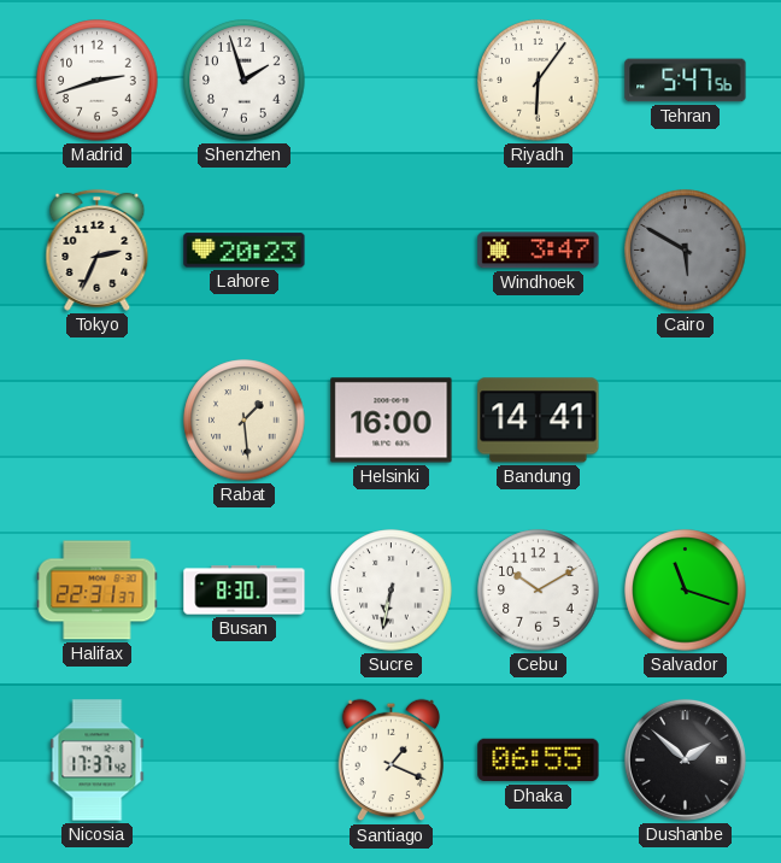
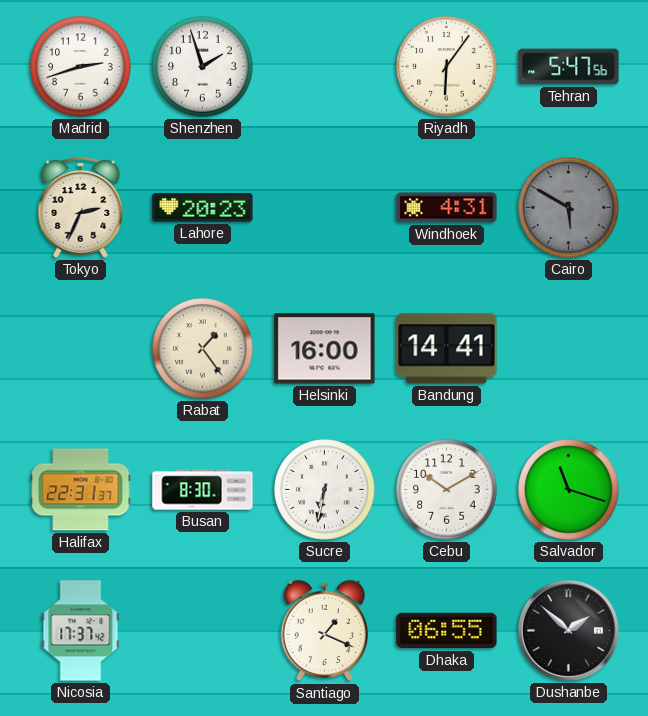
Windhoek: 3:47 -> 4:31 (447, 208)
Rabat: 1:29 -> 1:24 (203, 349)
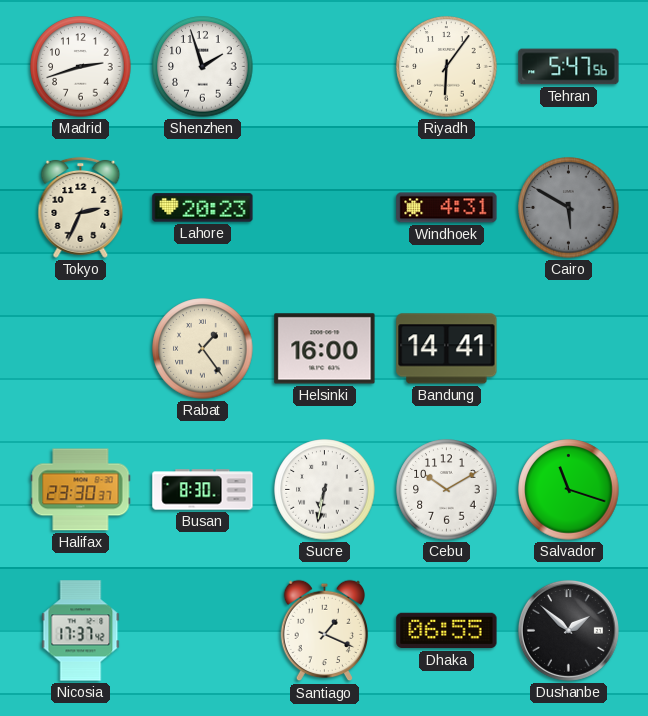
Halifax: 22:31 -> 23:30 (81, 490)
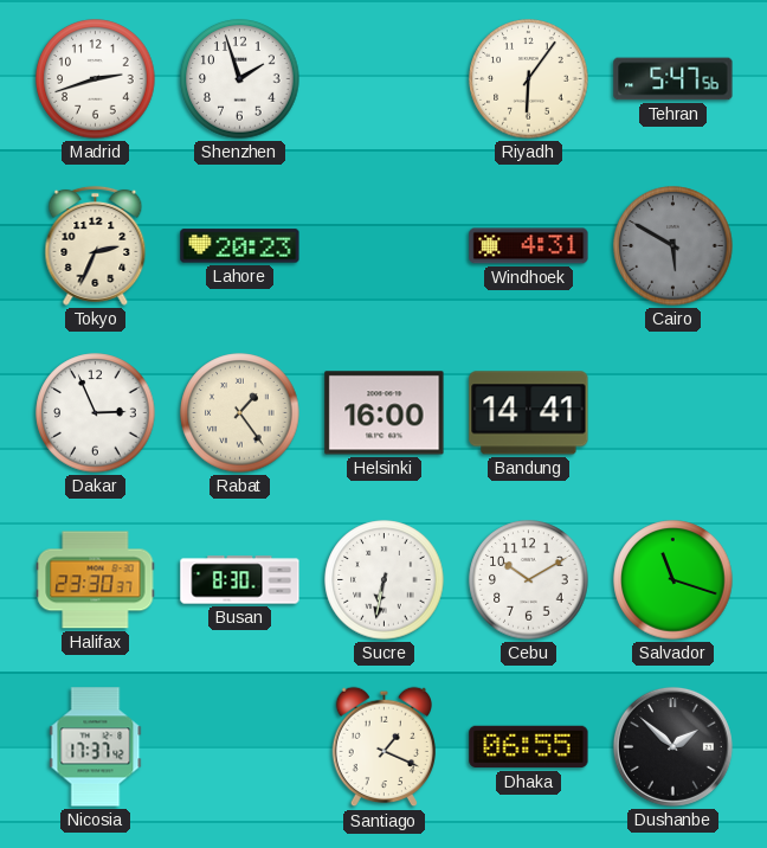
Dakar: none -> 2:56 (96, 413)
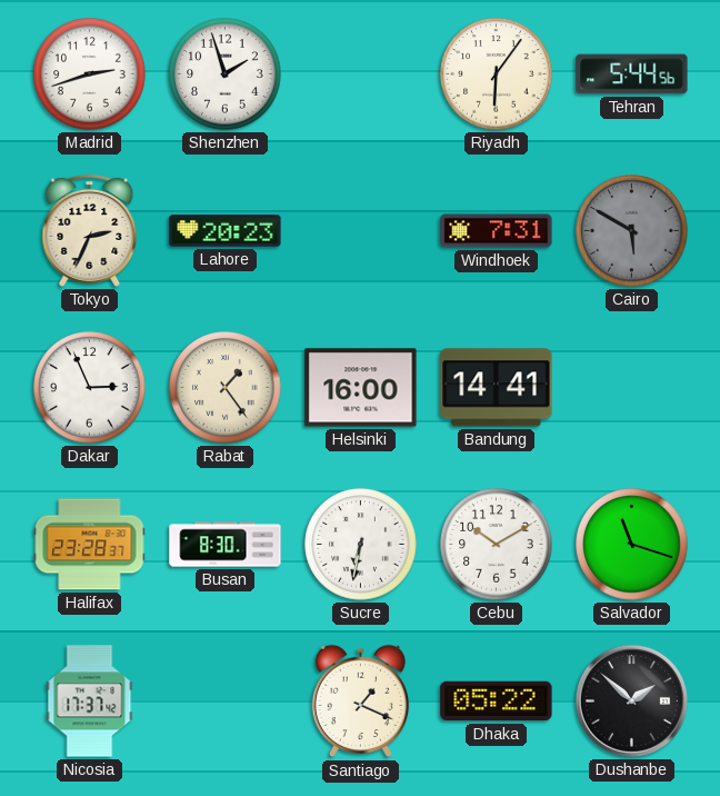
Tehran: 5:47 -> 5:44 (632, 74)
Windhoek: 4:31 -> 7:31 (497, 231)
Halifax: 23:30 -> 23:28 (90, 545)
Dhaka: 06:55 -> 05:22 (497, 702)
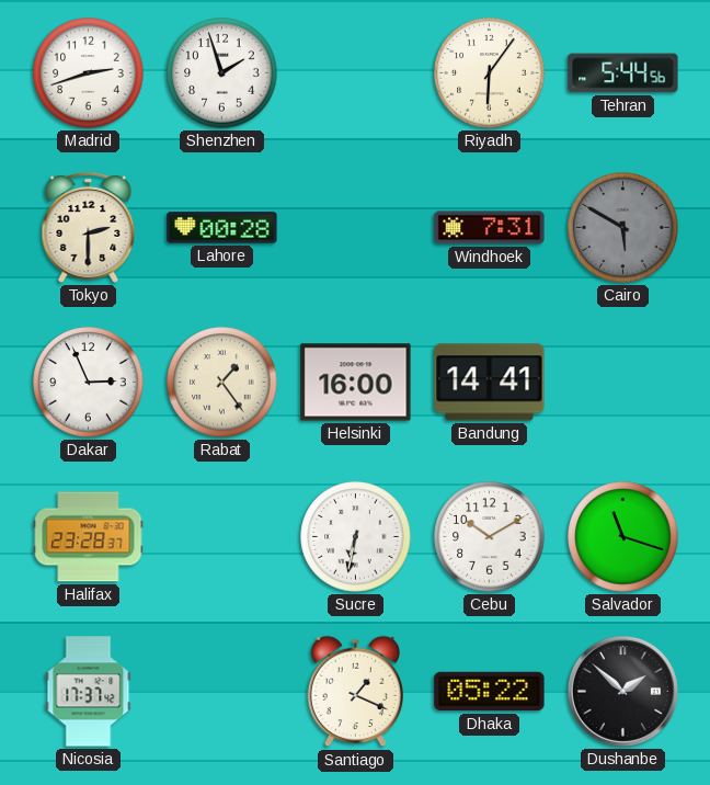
Tokyo: 2:34 -> 2:30 (89, 227)
Lahore: 20:23 -> 00:28 (222, 228)
Busan: 8:30 -> none (226, 545)
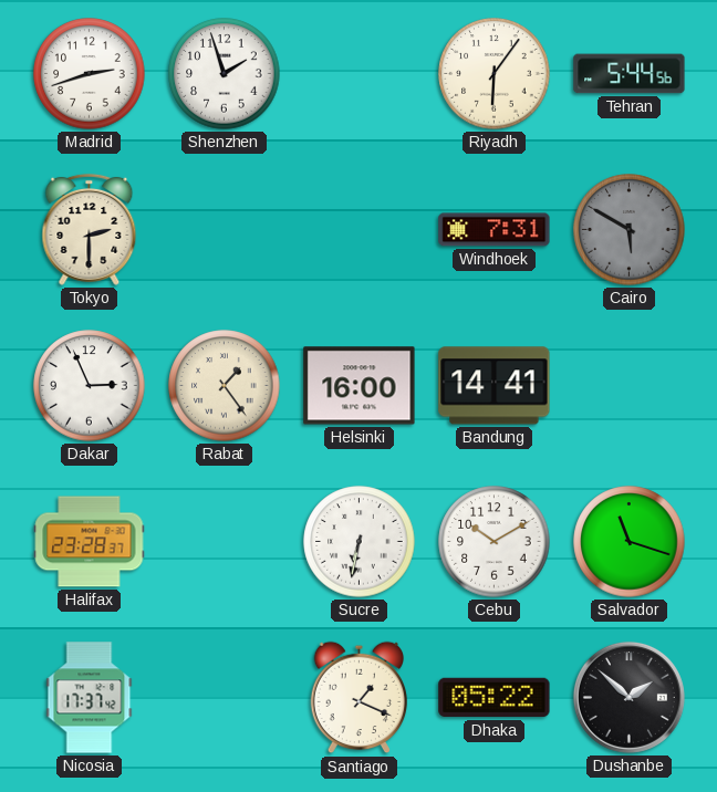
Lahore: 00:28 -> none (222, 228)
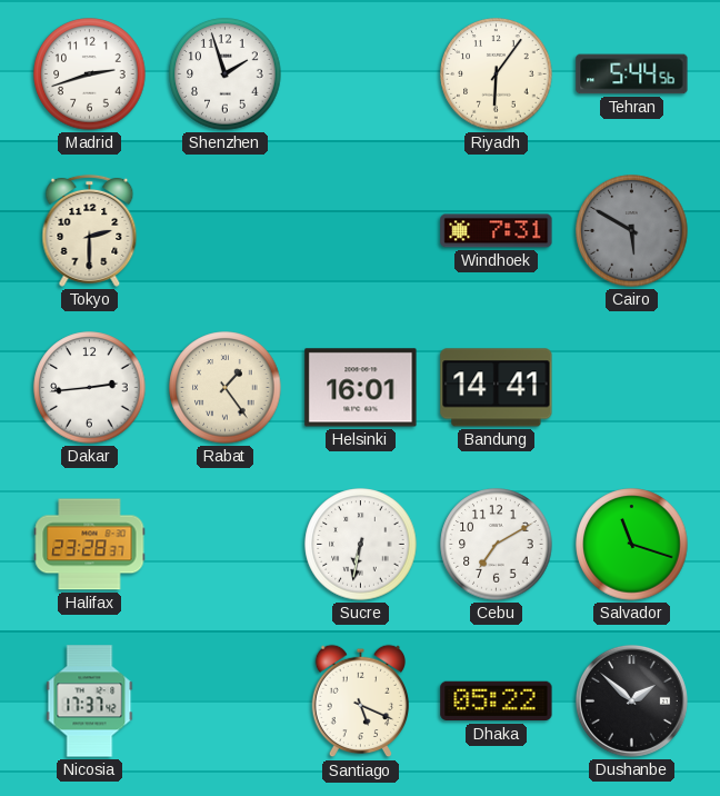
Dakar: 2:56 -> 2:44 (90, 388)
Helsinki: 16:00 -> 16:01 (361, 388)
Cebu: 10:10 -> 7:10 (497, 545)
Santiago: 1:19 -> 5:19 (360, 702)
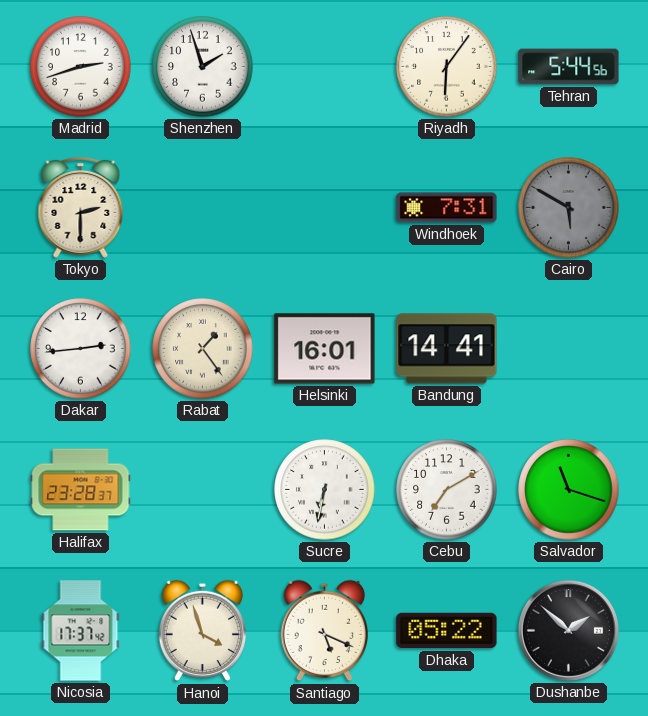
Hanoi: none -> 3:57 (202, 631)
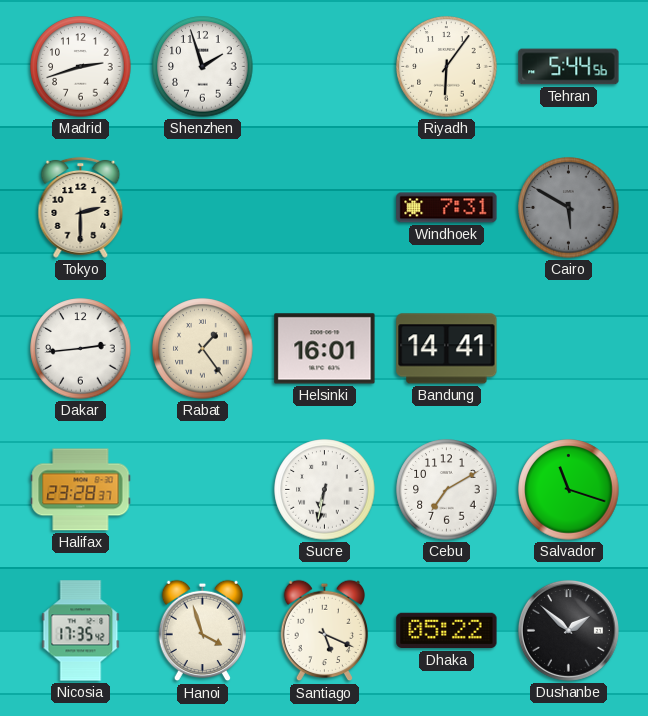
Nicosia: 17:37 -> 17:35 (81, 631)
